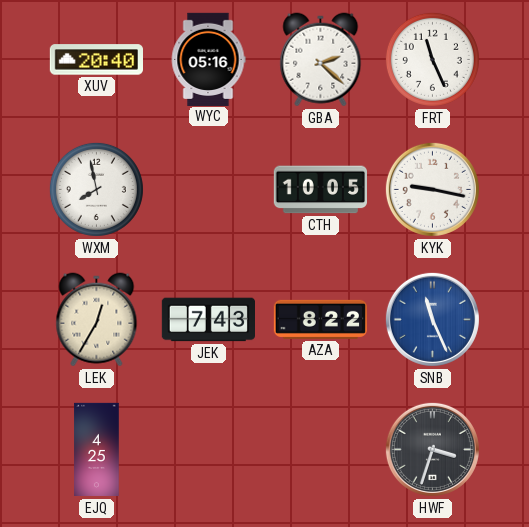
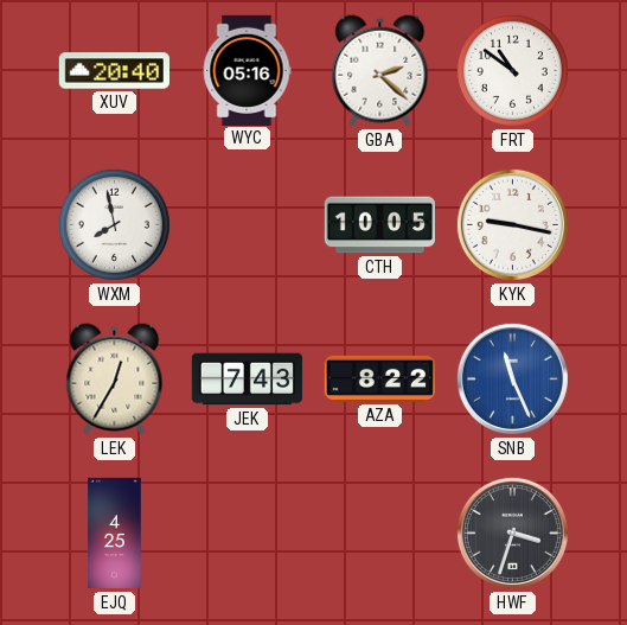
FRT: 11:26 -> 10:51 (512, 70)
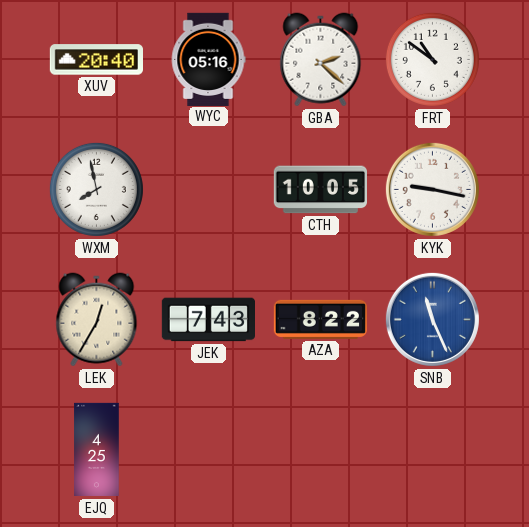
HWF: 3:33 -> none (512, 532)
